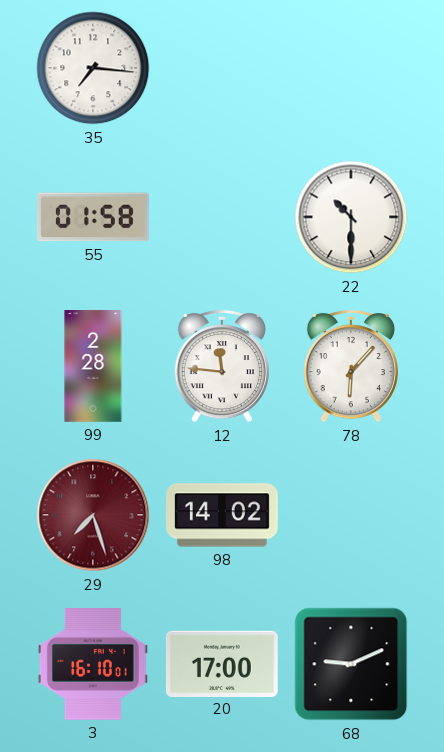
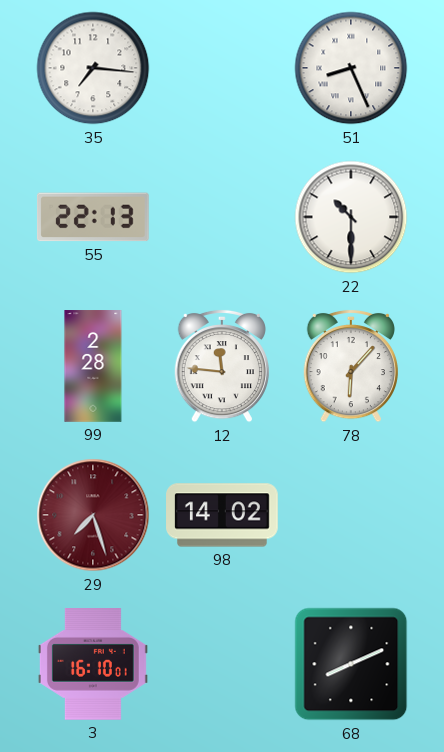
51: none -> 8:26 (351, 68)
55: 01:58 -> 22:13 (93, 217)
20: 17:00 -> none (222, 663)
68: 9:11 -> 8:11 (351, 664)
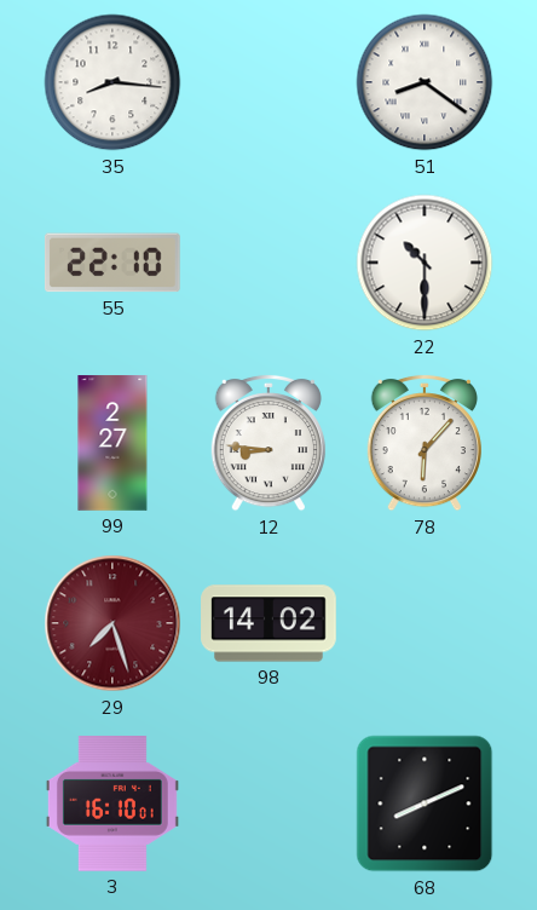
35: 7:16 -> 8:16 (112, 82)
51: 8:26 -> 8:21 (425, 82)
55: 22:13 -> 22:10 (112, 263)
99: 2:28 -> 2:27 (112, 443)
12: 11:46 -> 8:46 (268, 443)
